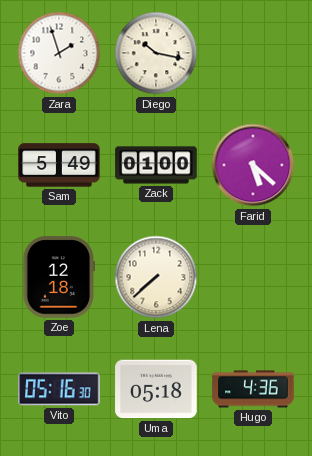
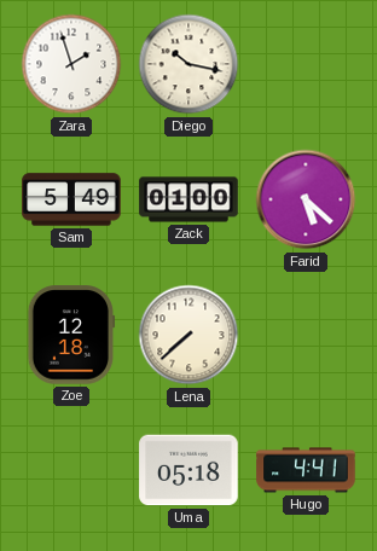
Vito: 05:16 -> none (59, 389)
Hugo: 4:36 -> 4:41 (306, 470)
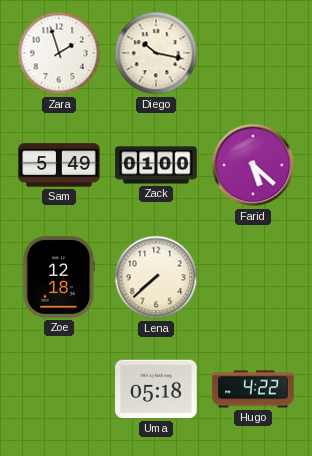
Hugo: 4:41 -> 4:22 (253, 389)
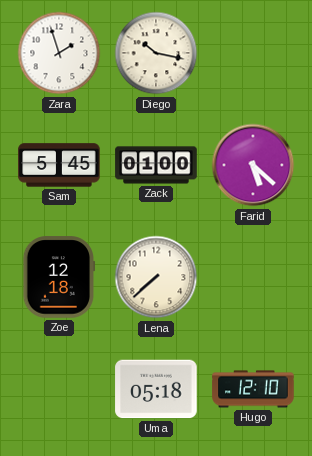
Sam: 5:49 -> 5:45 (59, 165)
Hugo: 4:22 -> 12:10 (253, 389)
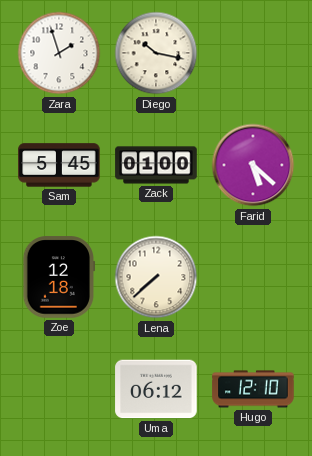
Uma: 05:18 -> 06:12 (156, 389)
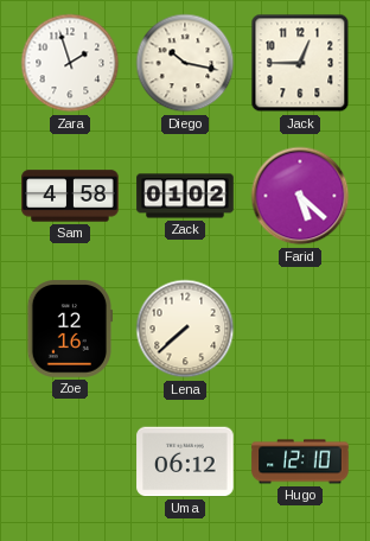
Jack: none -> 12:45 (300, 63)
Sam: 5:45 -> 4:58 (70, 196)
Zack: 01:00 -> 01:02 (185, 196)
Zoe: 12:18 -> 12:16 (70, 329)
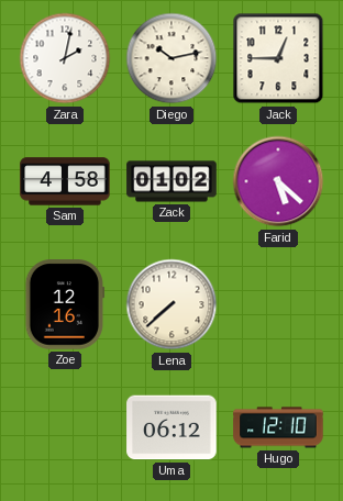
Zara: 1:57 -> 2:02 (65, 58)
Diego: 10:17 -> 10:13 (171, 58)
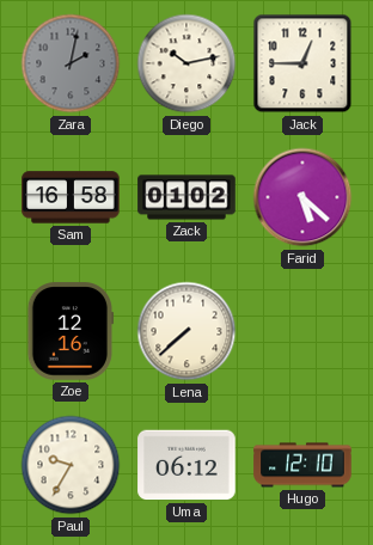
Zara dial: white -> grey (71, 63)
Sam: 4:58 -> 16:58 (71, 197)
Paul: none -> 9:35 (71, 465)
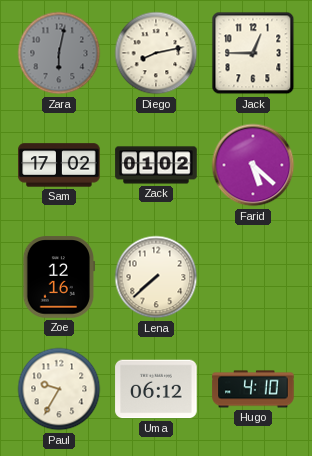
Zara: 2:02 -> 6:02 (59, 53)
Diego: 10:13 -> 8:13 (156, 53)
Sam: 16:58 -> 17:02 (59, 165)
Hugo: 12:10 -> 4:10 (253, 389)
